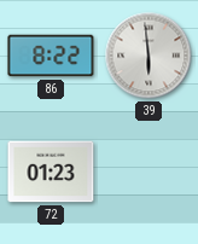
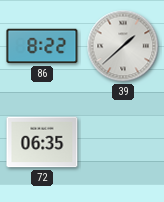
39: 5:59 -> 1:38 (123, 46)
72: 01:23 -> 06:35 (42, 142)
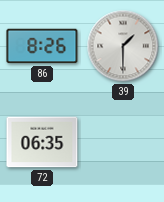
86: 8:22 -> 8:26 (42, 46)
39: 1:38 -> 1:30 (123, 46)
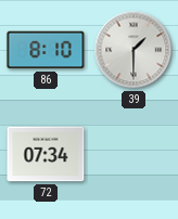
86: 8:26 -> 8:10 (46, 50)
72: 06:35 -> 07:34 (46, 154)
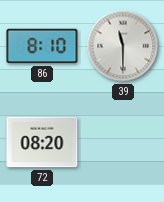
39: 1:30 -> 11:30 (123, 46)
72: 07:34 -> 08:20 (42, 142)
